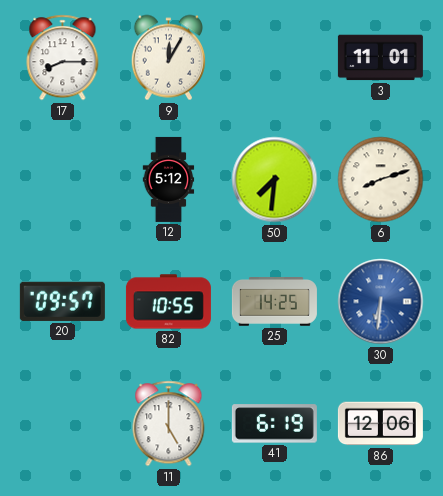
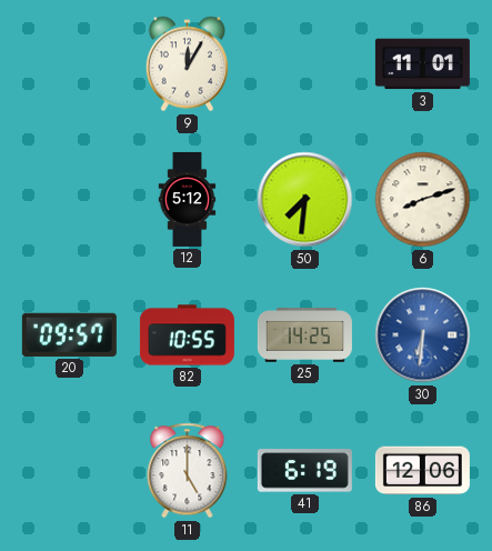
17: 8:15 -> none (63, 58)
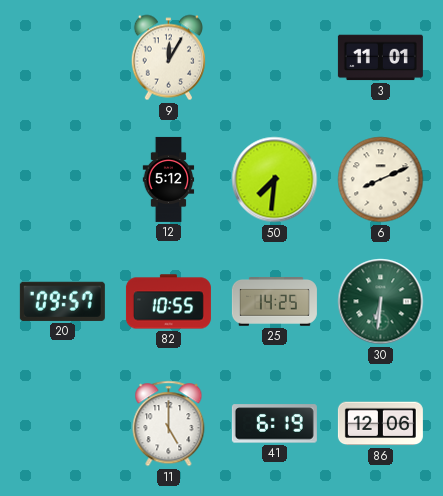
6: 8:12 -> 8:11 (381, 180)
30 dial: blue -> green (381, 302)
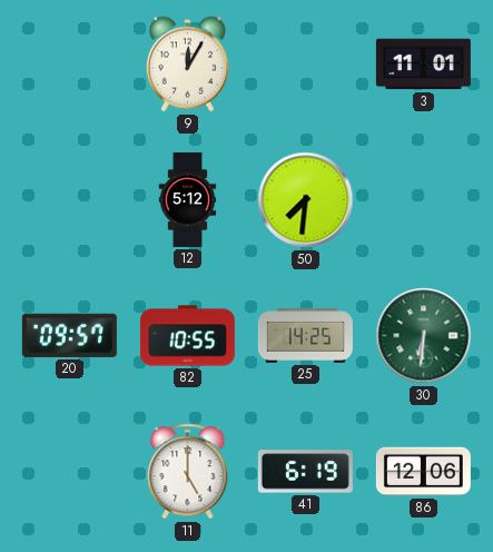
6: 8:11 -> none (381, 180)
